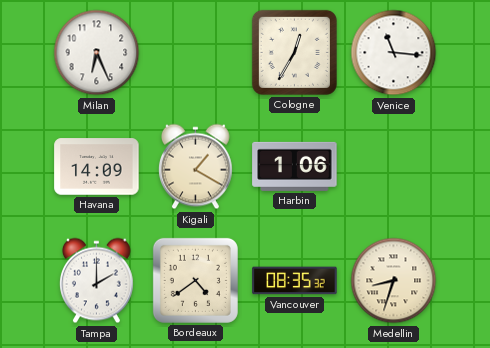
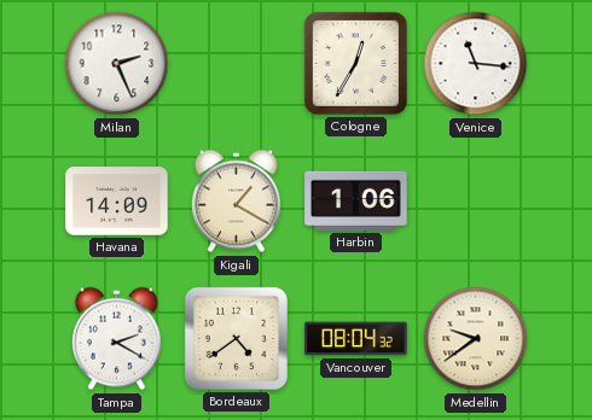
Milan: 6:26 -> 2:26 (117, 64)
Tampa: 2:00 -> 2:20 (116, 339)
Vancouver: 08:35 -> 08:04 (356, 339)
Medellin: 8:33 -> 9:39 (476, 339)
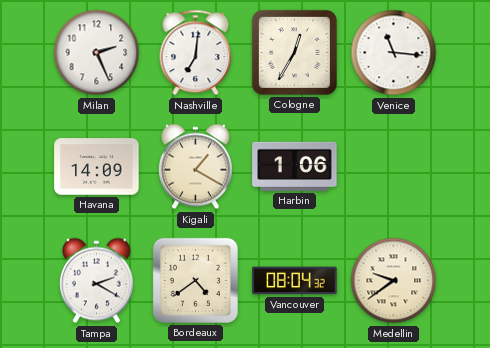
Nashville: none -> 7:01 (196, 53)
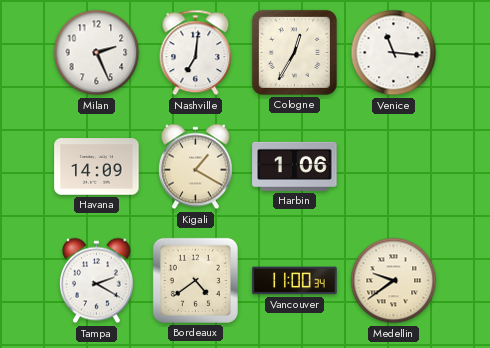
Vancouver: 08:04 -> 11:00 (295, 281)
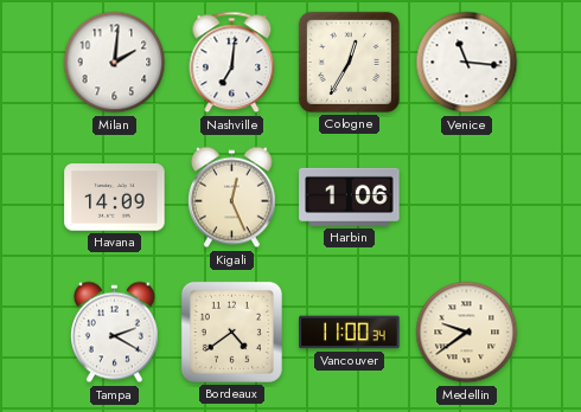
Milan: 2:26 -> 2:01 (115, 63)
Kigali: 1:20 -> 12:26 (231, 198)
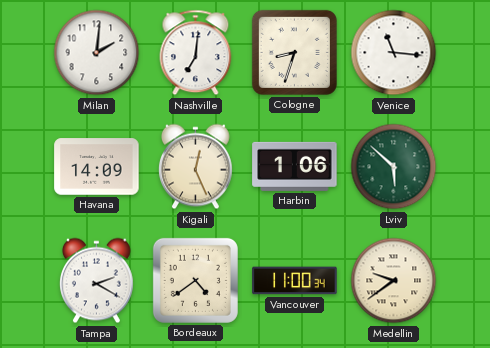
Cologne: 12:35 -> 8:33 (294, 52)
Lviv: none -> 5:52 (394, 167)
